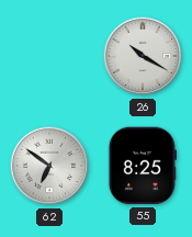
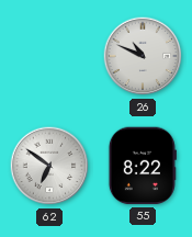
26: 10:20 -> 10:49 (143, 56)
55: 8:25 -> 8:22 (143, 166)
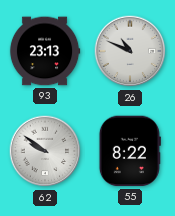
93: none -> 23:13 (45, 51)
62: 6:51 -> 9:51 (45, 151)
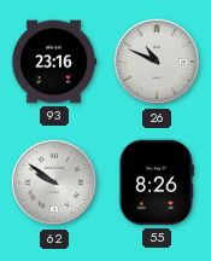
93: 23:13 -> 23:16 (54, 62)
55: 8:22 -> 8:26 (157, 182)
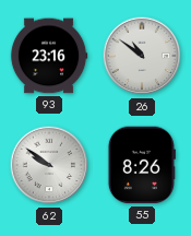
26: 10:49 -> 10:51 (142, 56)
